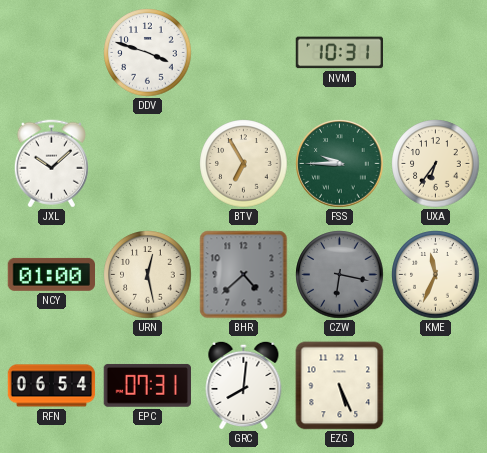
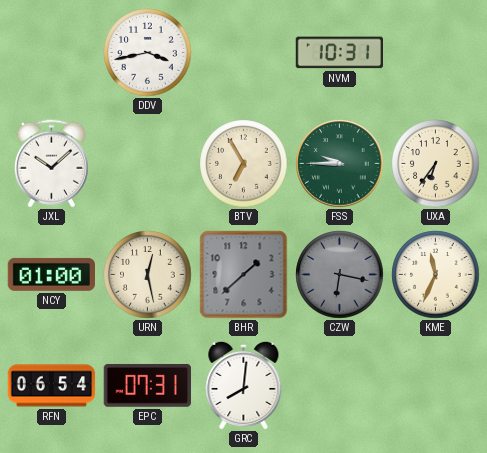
DDV: 3:48 -> 3:43 (148, 53)
BHR: 4:38 -> 1:38 (244, 275)
EZG: 5:26 -> none (340, 386)
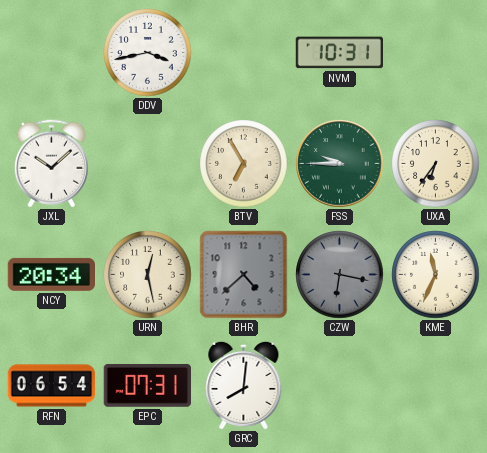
NCY: 01:00 -> 20:34 (51, 274)
BHR: 1:38 -> 4:38 (244, 275)
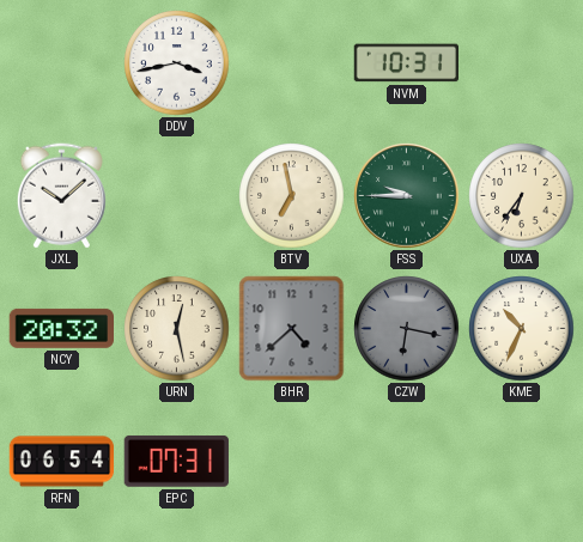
BTV: 6:55 -> 6:58 (292, 196)
NCY: 20:34 -> 20:32 (61, 328)
KME: 11:34 -> 10:34 (522, 329)
GRC: 8:01 -> none (244, 385)
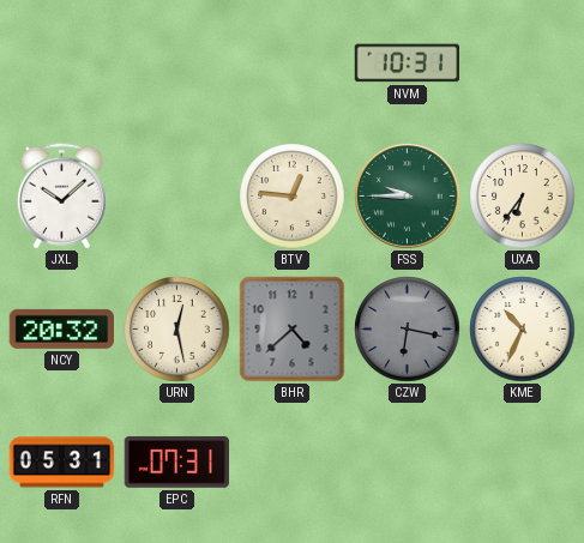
DDV: 3:43 -> none (177, 63)
BTV: 6:58 -> 12:46 (293, 197)
RFN: 06:54 -> 05:31 (62, 463)
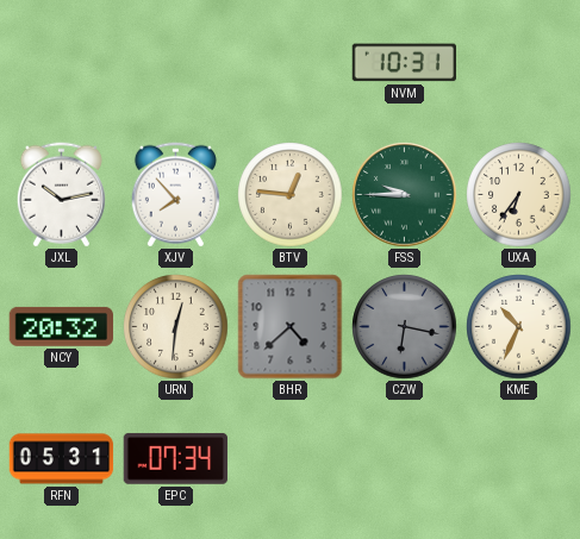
JXL: 10:08 -> 10:13 (61, 195)
XJV: none -> 7:53 (175, 195)
URN: 12:28 -> 12:31 (176, 327)
EPC: 07:31 -> 07:34 (175, 458)
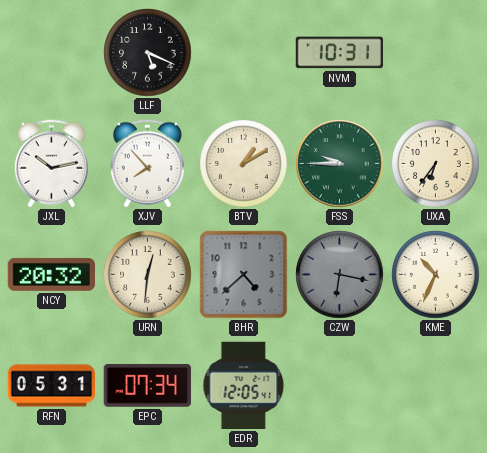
LLF: none -> 5:19 (148, 53)
BTV: 12:46 -> 1:10 (244, 164)
EDR: none -> 12:05 (244, 386)
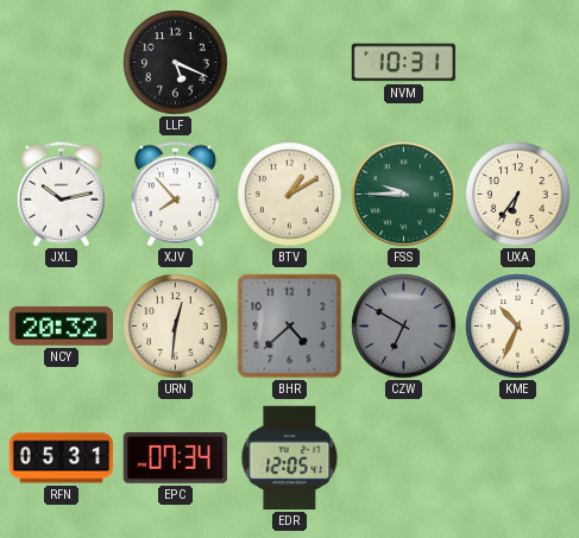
CZW: 6:17 -> 6:50 (404, 327)
